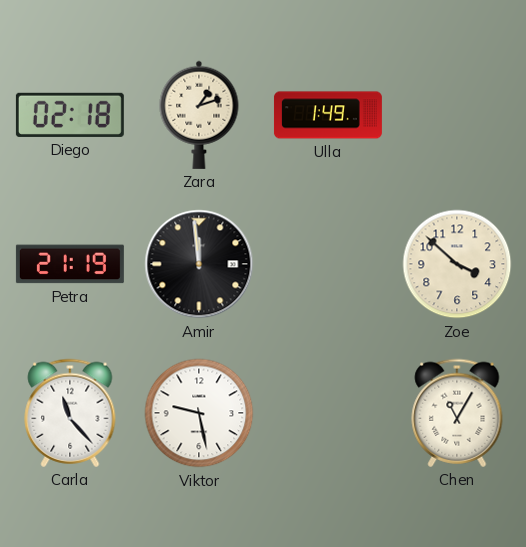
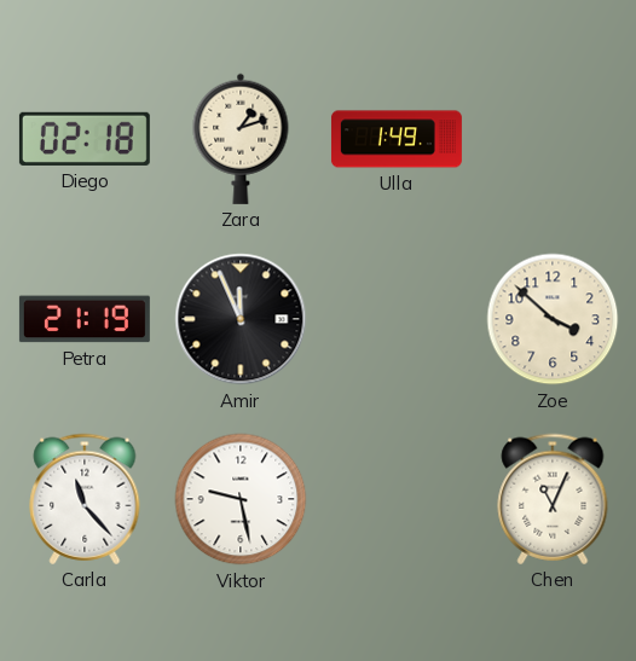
Amir: 11:59 -> 11:56 (241, 319)
Chen: 11:05 -> 11:04 (553, 499)
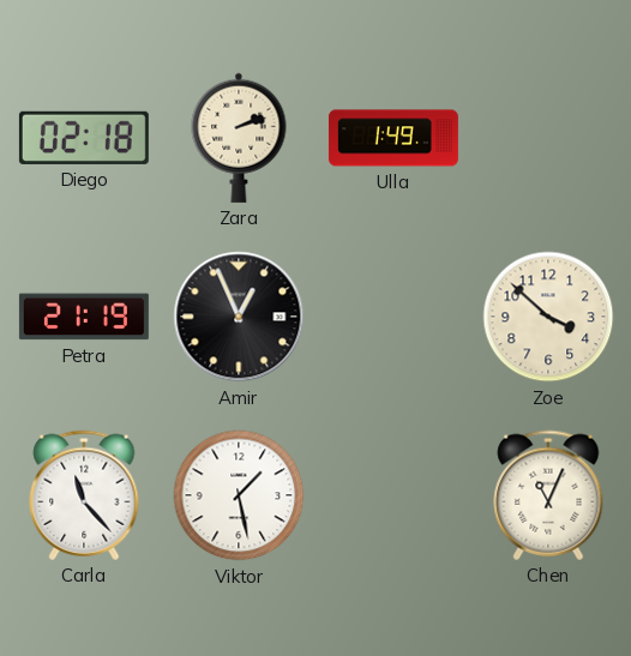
Zara: 1:12 -> 2:12 (239, 138)
Amir: 11:56 -> 12:56 (239, 317)
Viktor: 9:28 -> 1:28 (239, 495)
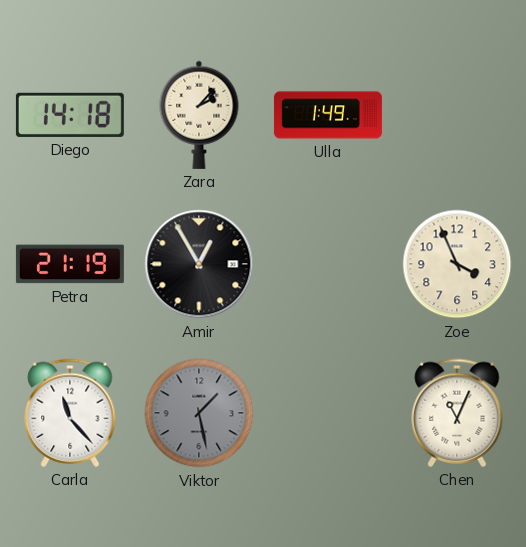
Diego: 02:18 -> 14:18 (70, 115)
Zara: 2:12 -> 2:07 (199, 115)
Amir: 12:56 -> 12:55 (199, 264)
Zoe: 3:52 -> 3:56 (457, 264)
Viktor dial: white -> grey (199, 413)
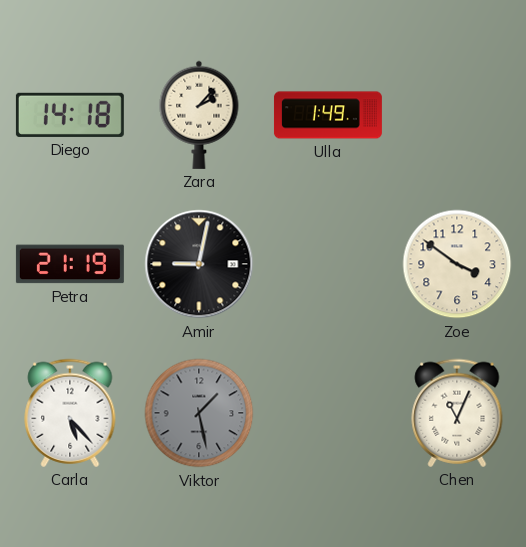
Amir: 12:55 -> 9:02 (199, 264)
Zoe: 3:56 -> 3:51 (457, 264)
Carla: 11:23 -> 5:23 (70, 413)
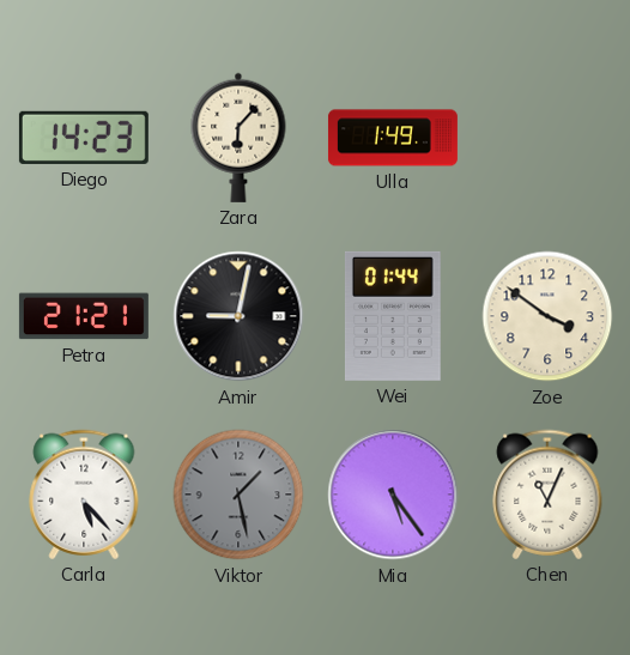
Diego: 14:18 -> 14:23 (84, 138)
Zara: 2:07 -> 6:07 (238, 138)
Petra: 21:19 -> 21:21 (84, 316)
Wei: none -> 01:44 (393, 316)
Mia: none -> 5:24 (393, 495)
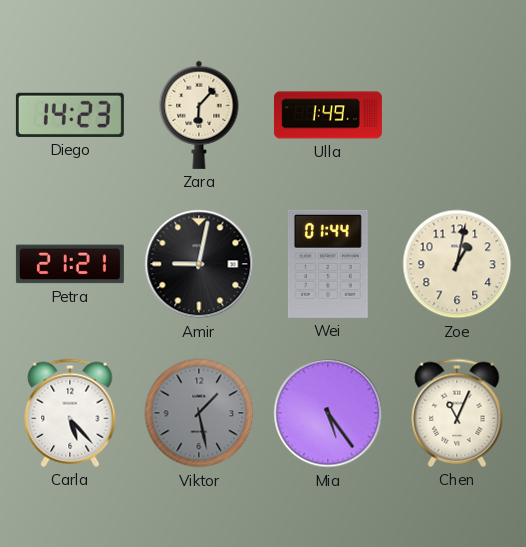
Zoe: 3:51 -> 1:02 (457, 264)
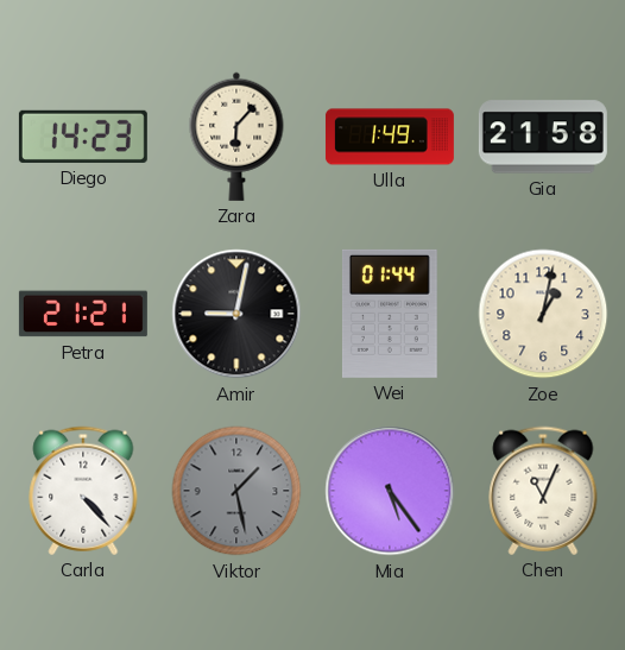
Gia: none -> 21:58 (543, 137)
Carla: 5:23 -> 4:23 (83, 491)
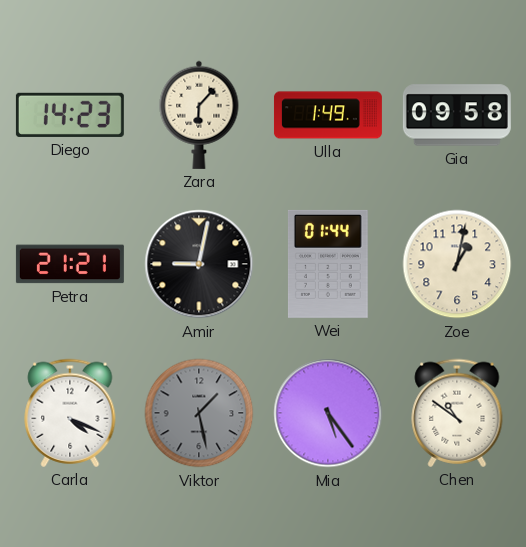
Gia: 21:58 -> 09:58 (457, 115)
Carla: 4:23 -> 4:19 (70, 413)
Chen: 11:04 -> 10:51 (457, 413)
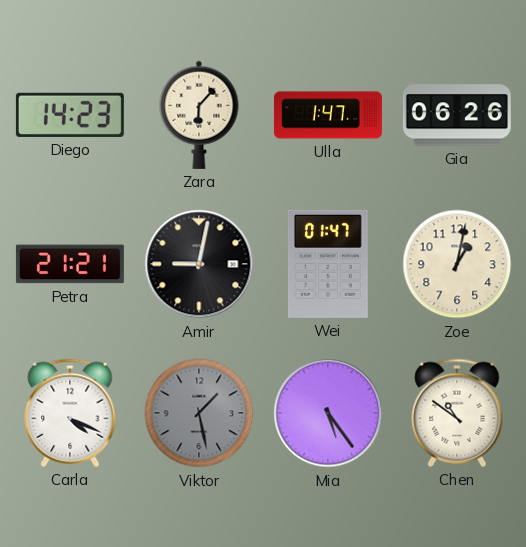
Ulla: 1:49 -> 1:47 (328, 115)
Gia: 09:58 -> 06:26 (457, 115)
Wei: 01:44 -> 01:47 (328, 264)
